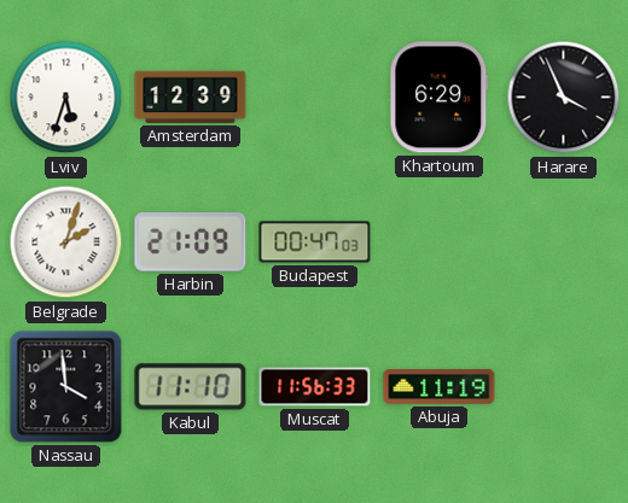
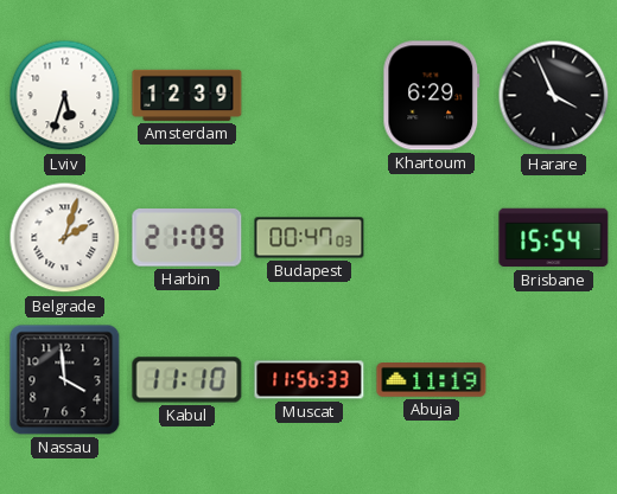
Brisbane: none -> 15:54 (554, 238)
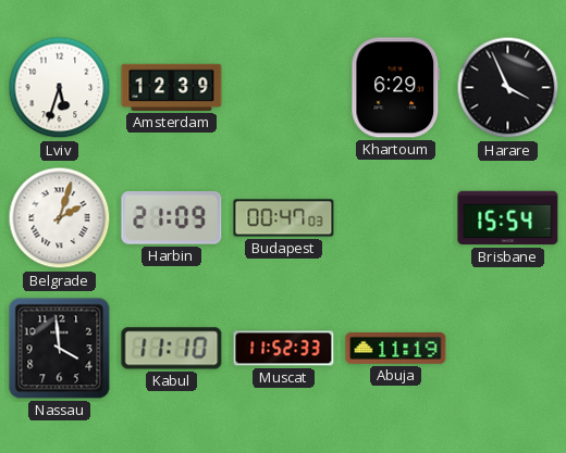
Muscat: 11:56 -> 11:52 (284, 349)
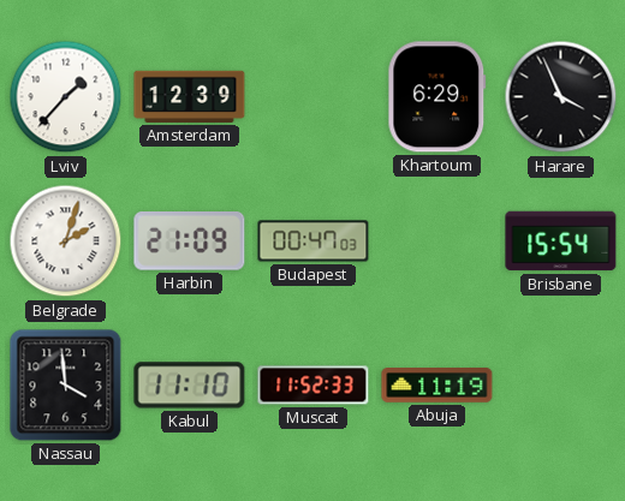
Lviv: 5:33 -> 1:37 (66, 97)
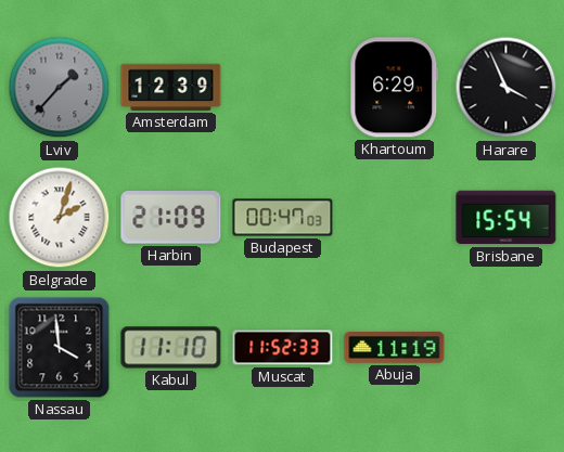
Lviv dial: white -> grey (60, 88)
